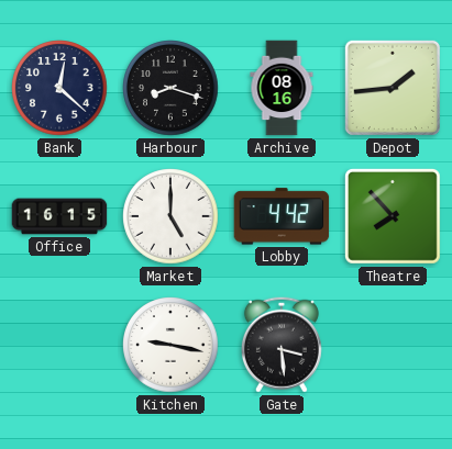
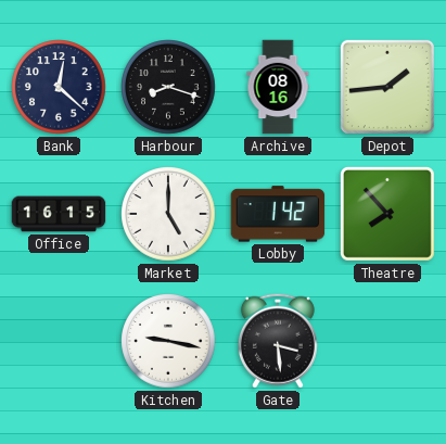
Lobby: 4:42 -> 1:42 (278, 214)
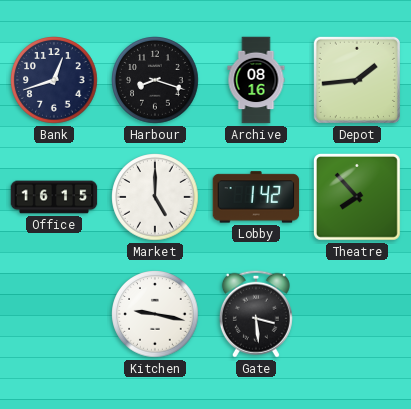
Bank: 12:22 -> 12:42 (54, 80)
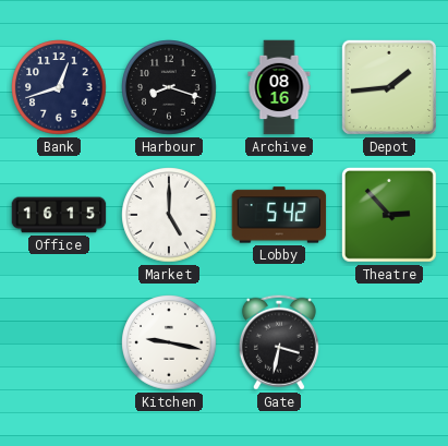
Lobby: 1:42 -> 5:42 (279, 215)
Theatre: 7:53 -> 2:53 (390, 216)
Gate: 3:29 -> 3:32 (279, 342)
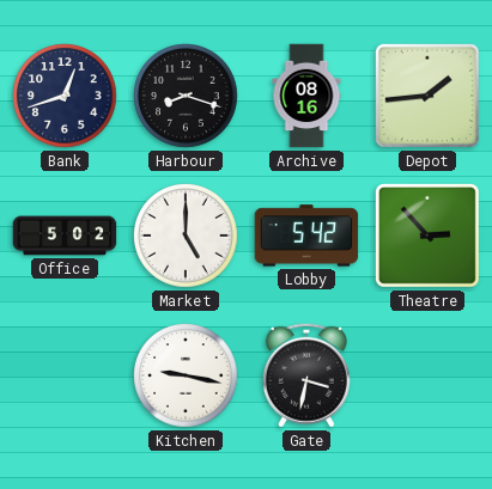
Office: 16:15 -> 5:02 (65, 236)
